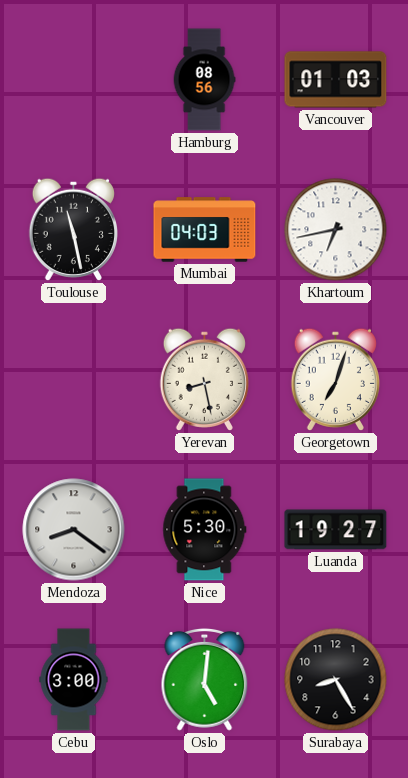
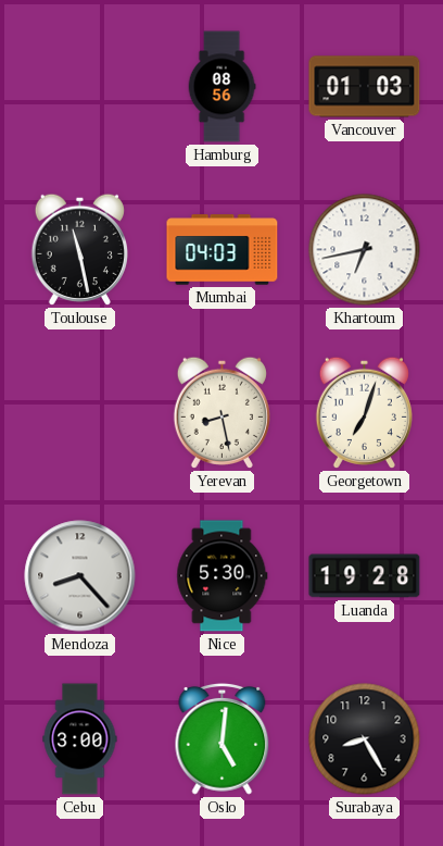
Mendoza: 8:21 -> 8:23 (80, 576)
Luanda: 19:27 -> 19:28 (365, 576)
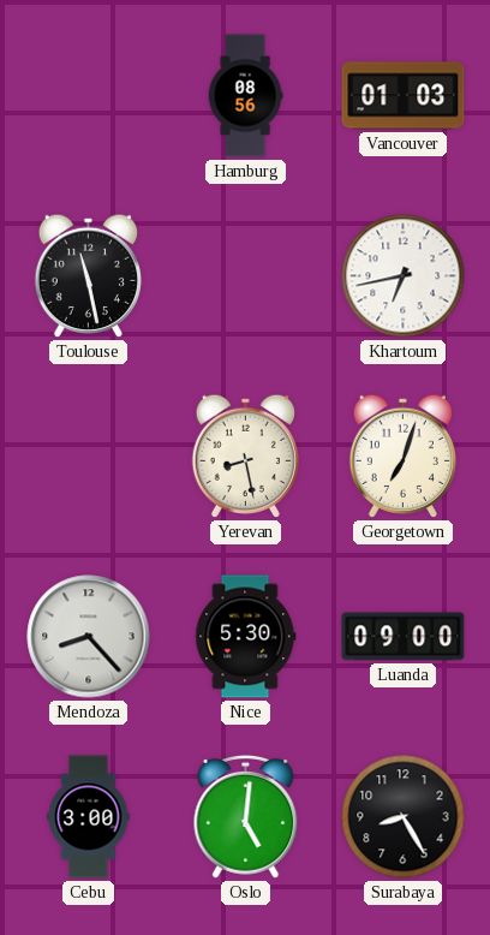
Mumbai: 04:03 -> none (223, 250)
Luanda: 19:28 -> 09:00 (404, 637)
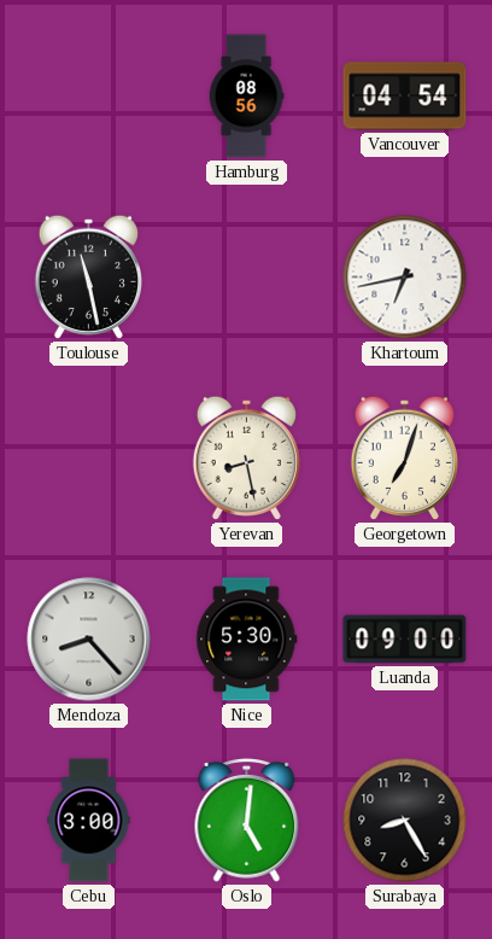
Vancouver: 01:03 -> 04:54 (405, 97)
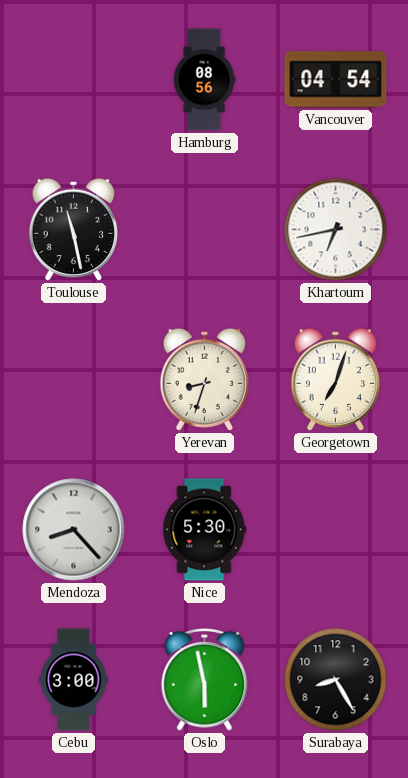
Yerevan: 8:28 -> 8:33 (204, 379)
Luanda: 09:00 -> none (405, 640)
Oslo: 5:01 -> 5:58 (205, 679)
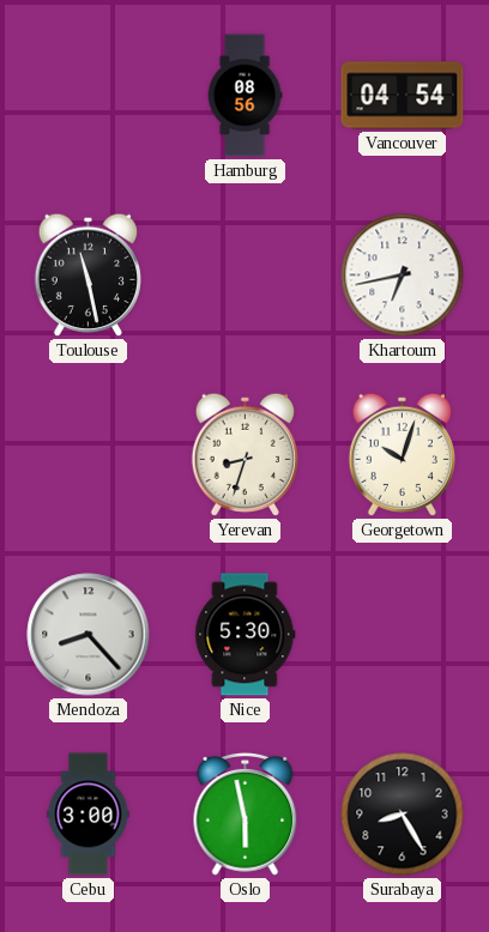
Georgetown: 7:03 -> 10:03 (402, 454)
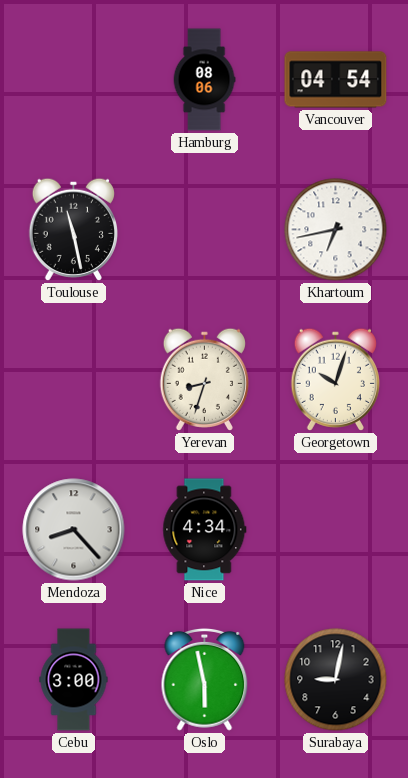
Hamburg: 08:56 -> 08:06 (204, 80)
Nice: 5:30 -> 4:34 (205, 530)
Surabaya: 8:25 -> 9:02 (336, 680)
